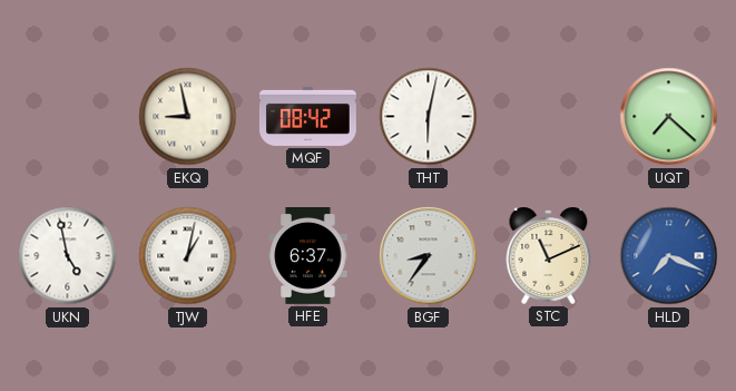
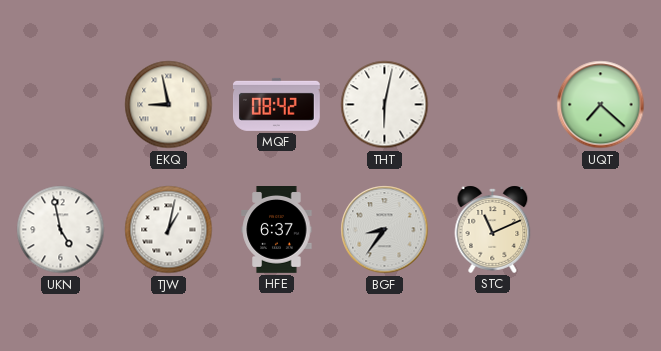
HLD: 7:19 -> none (669, 256)
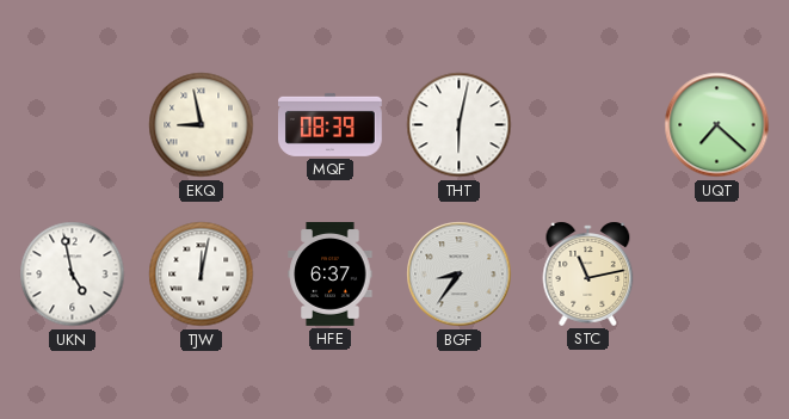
MQF: 08:42 -> 08:39 (329, 124)
TJW: 1:02 -> 12:02 (202, 275)
STC: 11:11 -> 11:13 (588, 273)
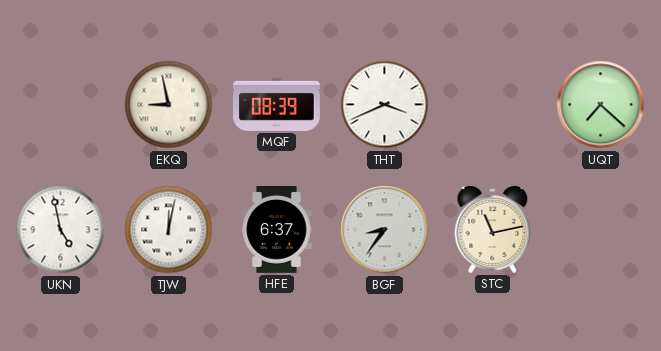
THT: 6:02 -> 3:41 (385, 105)
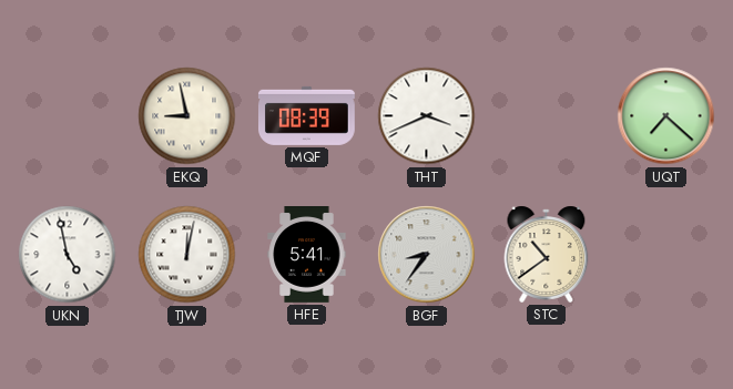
HFE: 6:37 -> 5:41 (307, 255)
STC: 11:13 -> 10:39 (547, 254)
